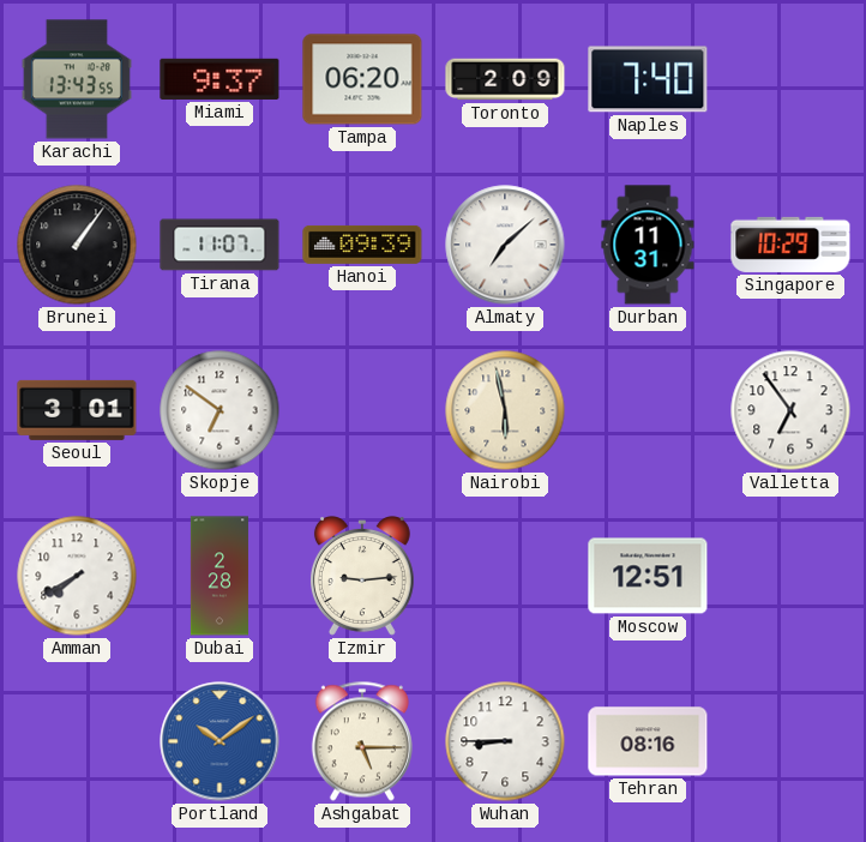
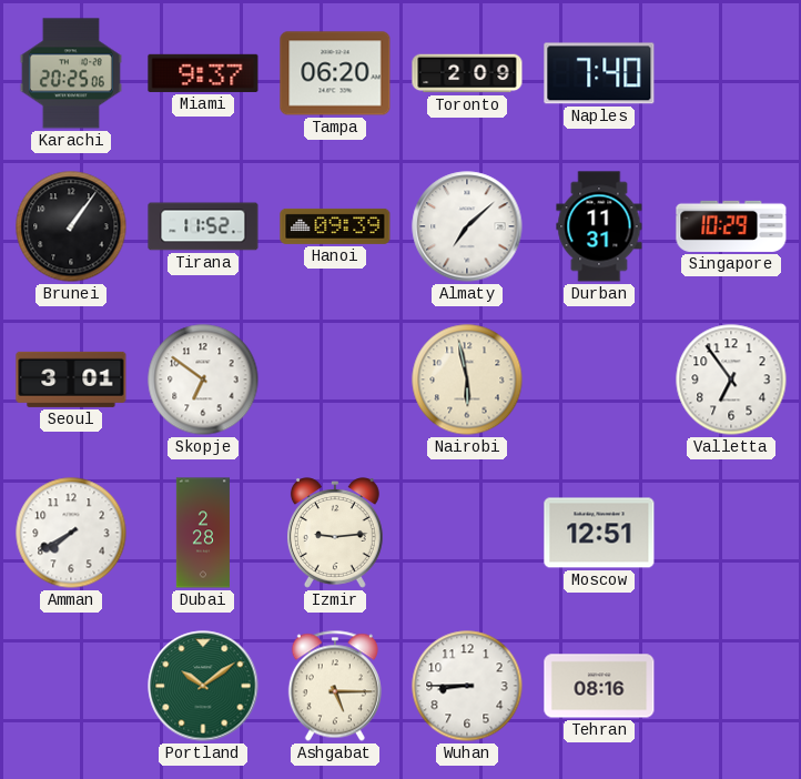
Karachi: 13:43 -> 20:25 (71, 73)
Tirana: 11:07 -> 11:52 (203, 226)
Portland dial: blue -> green (203, 686)
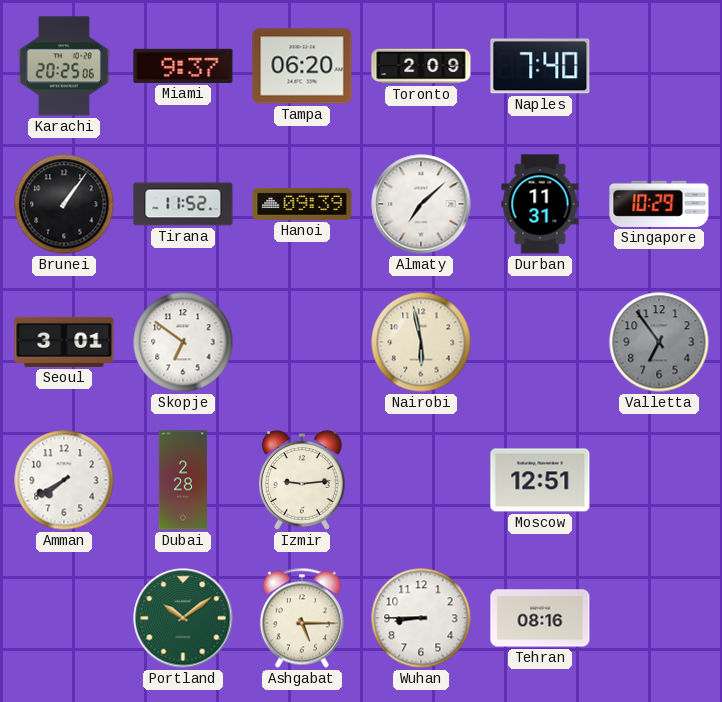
Valletta dial: white -> grey (659, 342)
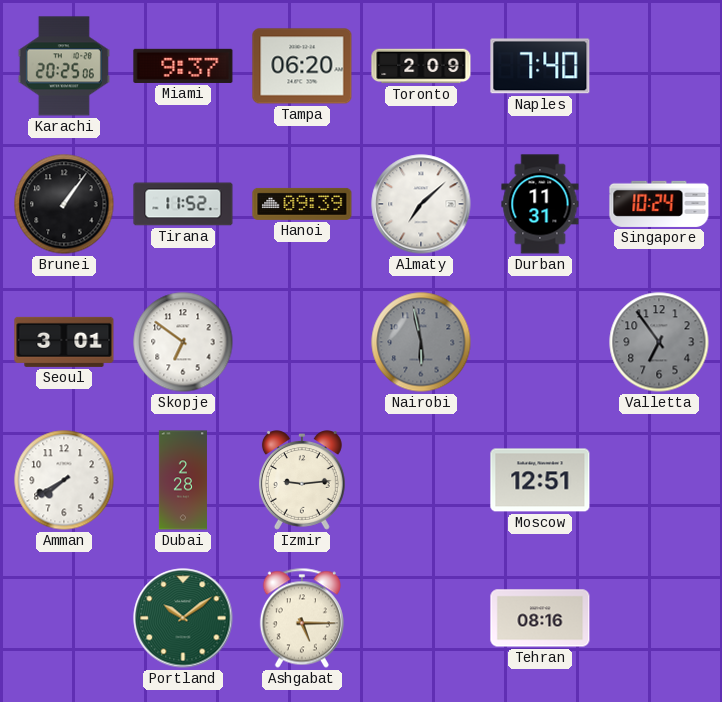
Singapore: 10:29 -> 10:24 (659, 204)
Nairobi dial: cream -> grey (421, 342)
Wuhan: 8:45 -> none (421, 618)
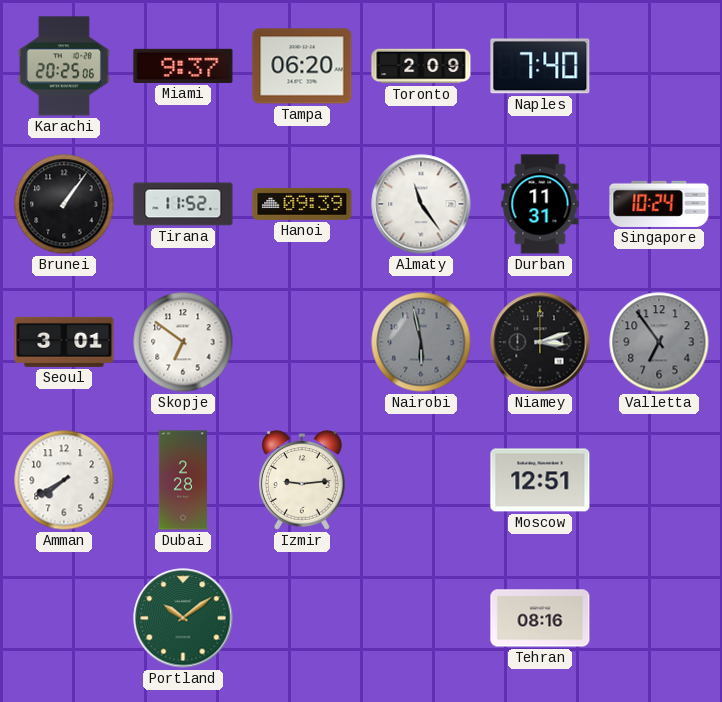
Almaty: 7:08 -> 11:24 (421, 204)
Niamey: none -> 3:12 (540, 342)
Ashgabat: 5:15 -> none (302, 618)
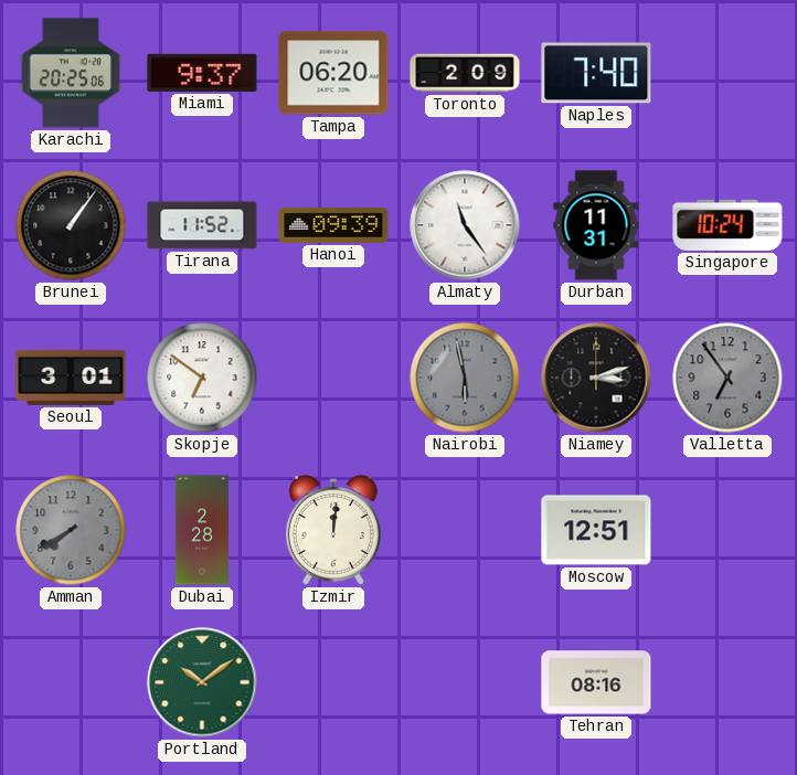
Amman dial: white -> grey (71, 530)
Izmir: 9:14 -> 12:01 (333, 530)
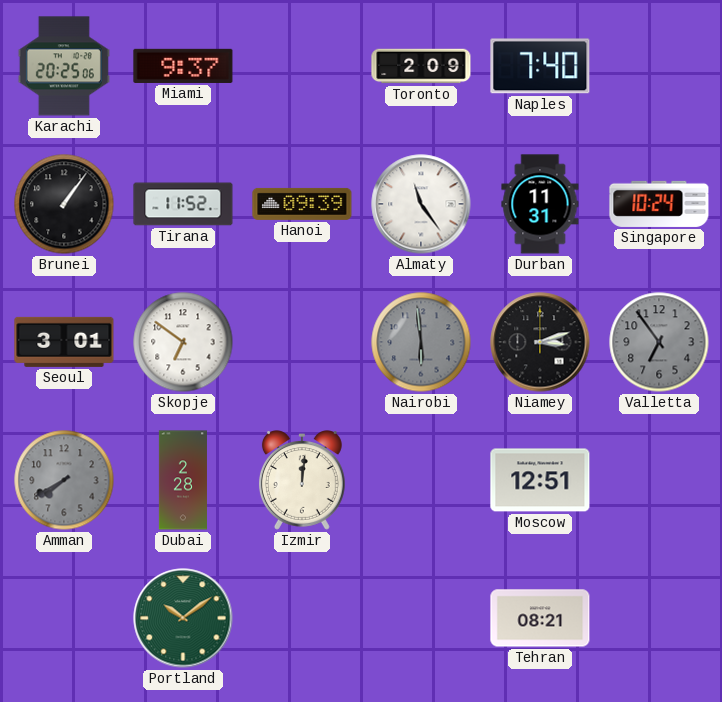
Tampa: 06:20 -> none (333, 73)
Nairobi: 5:58 -> 5:59 (421, 342)
Tehran: 08:16 -> 08:21 (540, 618)
